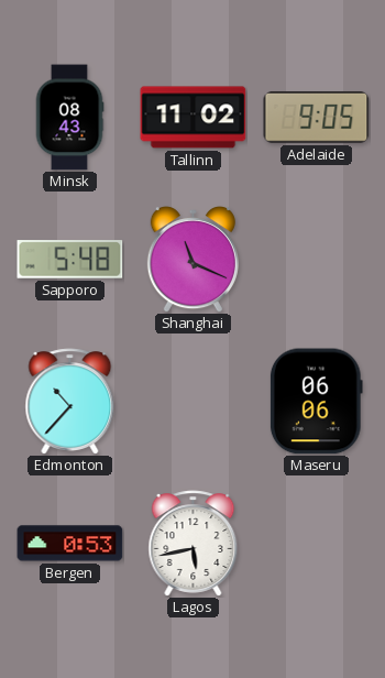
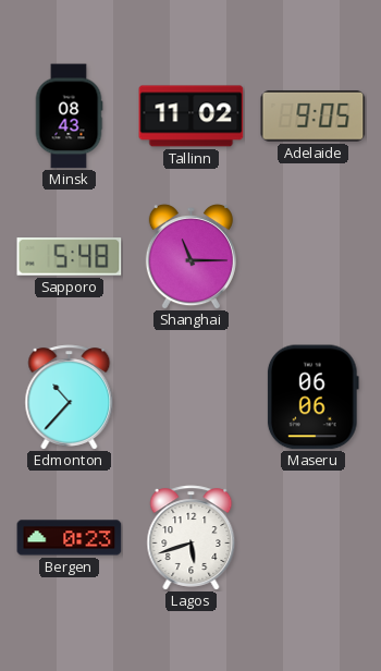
Shanghai: 11:19 -> 11:15 (190, 257)
Bergen: 0:53 -> 0:23 (70, 538)
Lagos: 5:43 -> 5:42 (192, 538)
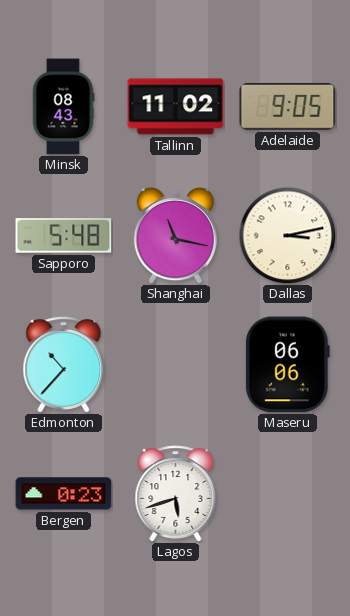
Shanghai: 11:15 -> 11:17 (175, 236)
Dallas: none -> 3:13 (287, 235)
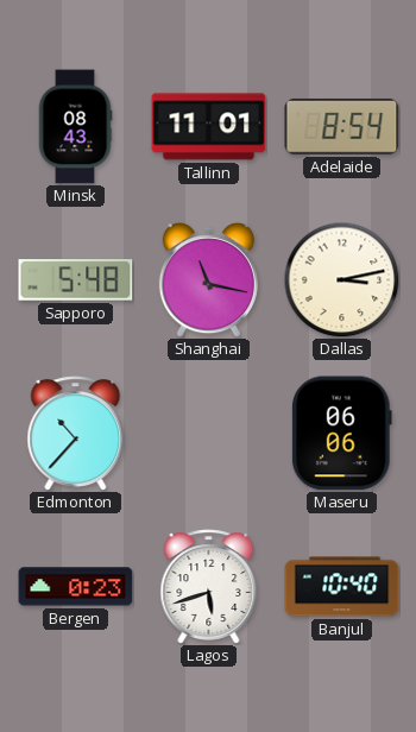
Tallinn: 11:02 -> 11:01 (209, 127)
Adelaide: 9:05 -> 8:54 (342, 126)
Banjul: none -> 10:40 (342, 587)
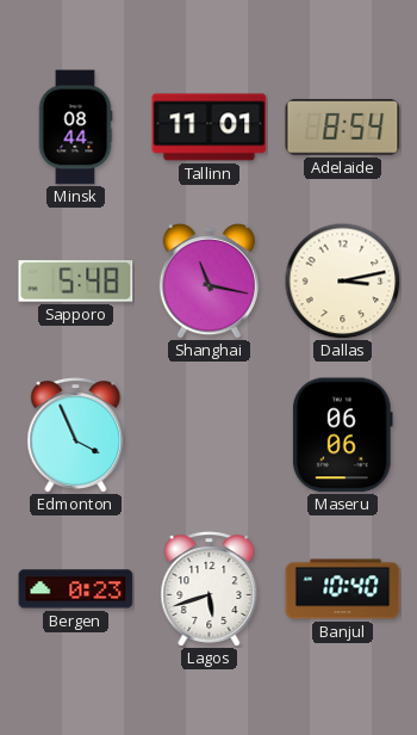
Minsk: 08:43 -> 08:44 (75, 128)
Edmonton: 10:37 -> 3:56 (76, 436)
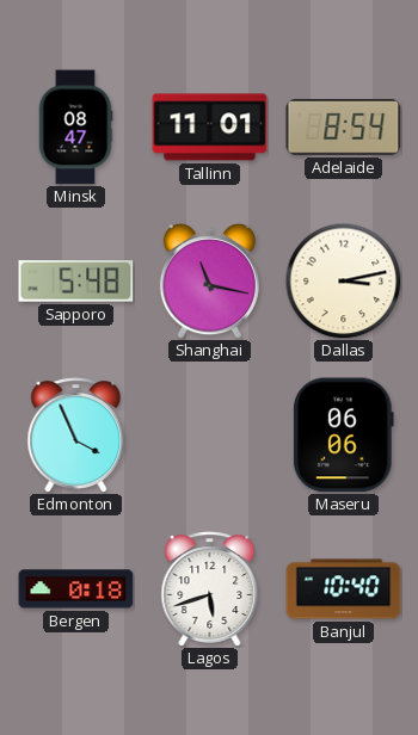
Minsk: 08:44 -> 08:47 (75, 128)
Bergen: 0:23 -> 0:18 (76, 589)
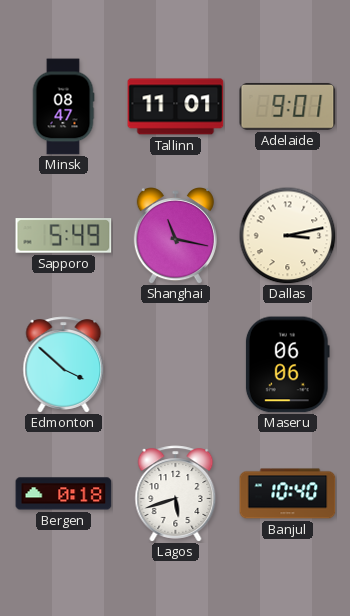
Adelaide: 8:54 -> 9:01 (288, 106)
Sapporo: 5:48 -> 5:49 (64, 236)
Edmonton: 3:56 -> 3:52 (64, 365)
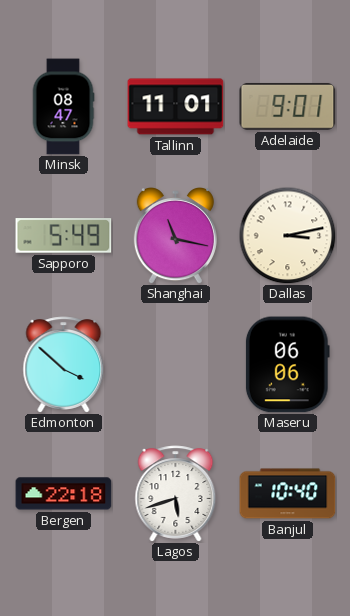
Bergen: 0:18 -> 22:18 (64, 494)
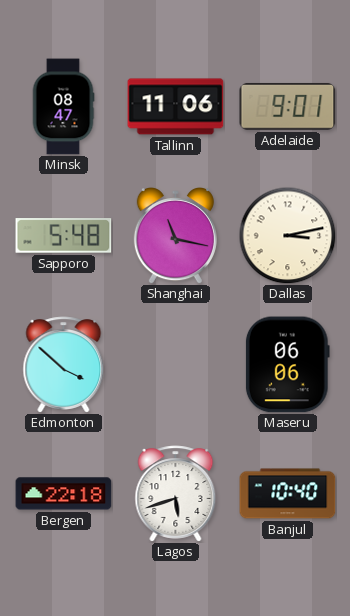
Tallinn: 11:01 -> 11:06 (176, 107)
Sapporo: 5:49 -> 5:48 (64, 236)
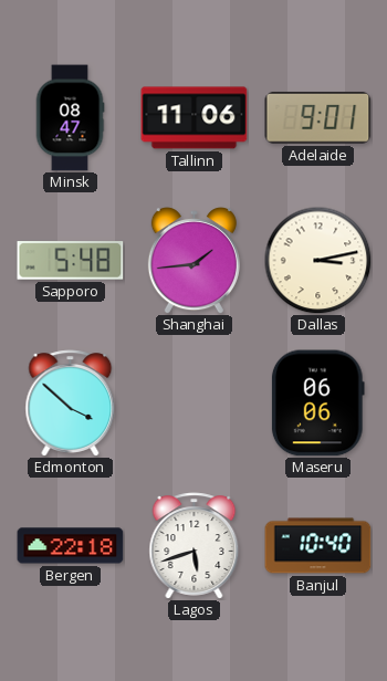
Shanghai: 11:17 -> 1:44 (193, 261)
